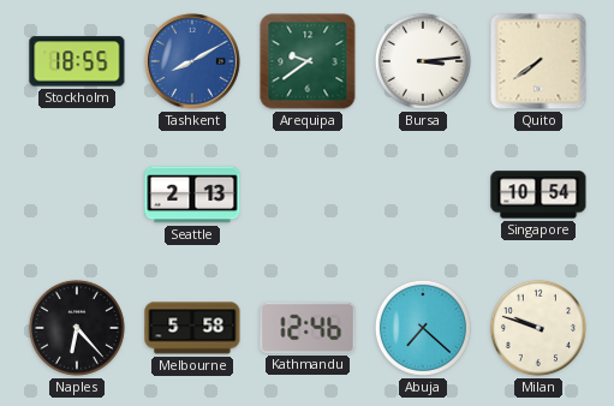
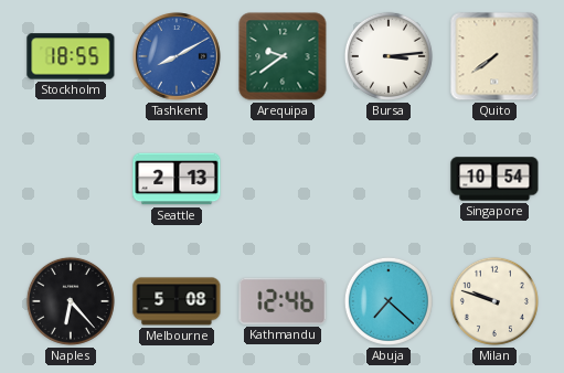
Melbourne: 5:58 -> 5:08 (177, 301)
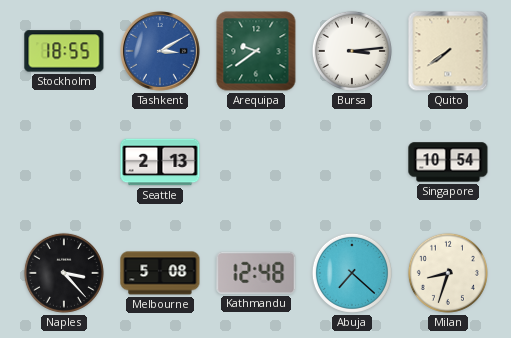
Tashkent: 8:10 -> 3:10 (161, 52)
Naples: 6:23 -> 3:23 (64, 273)
Kathmandu: 12:46 -> 12:48 (256, 273)
Milan: 9:48 -> 8:33 (448, 273)
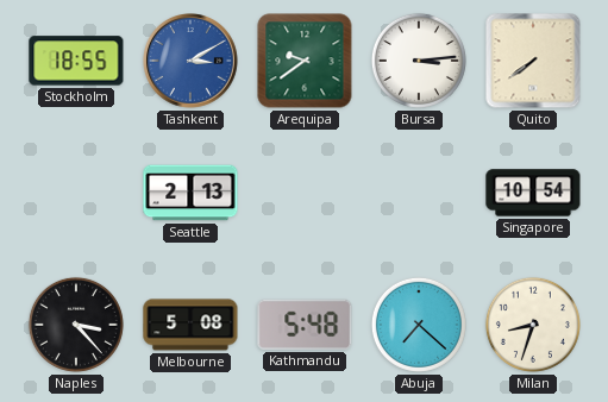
Kathmandu: 12:48 -> 5:48 (305, 325)
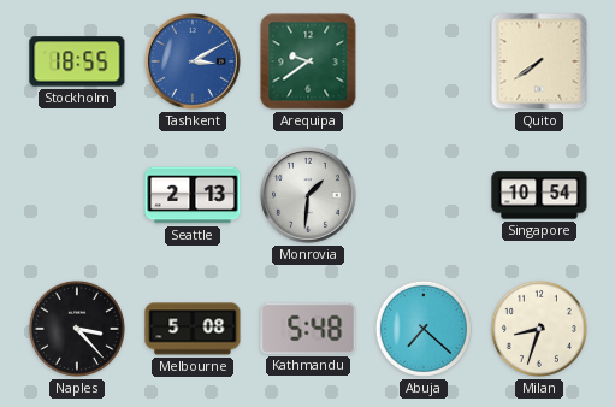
Bursa: 3:14 -> none (419, 61)
Monrovia: none -> 1:31 (309, 196)
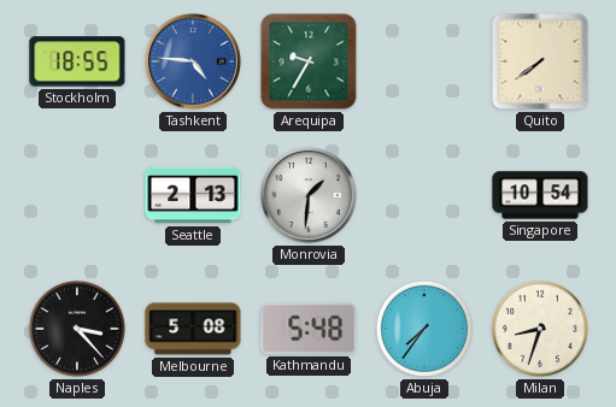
Tashkent: 3:10 -> 4:46 (194, 63)
Arequipa: 9:39 -> 9:35 (309, 61)
Abuja: 7:22 -> 7:36 (424, 329)
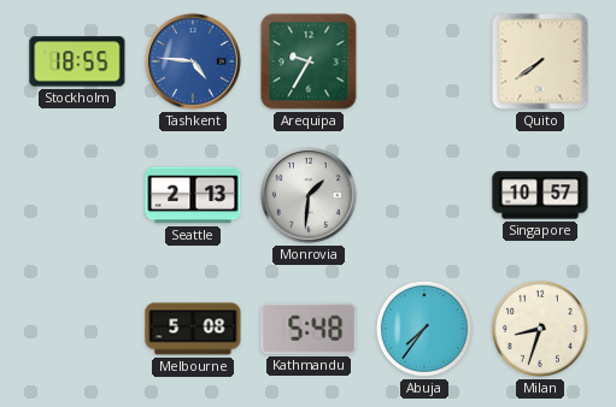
Singapore: 10:54 -> 10:57 (540, 195)
Naples: 3:23 -> none (77, 329)
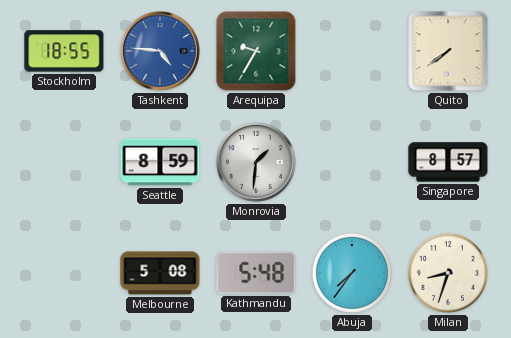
Seattle: 2:13 -> 8:59 (160, 162)
Singapore: 10:57 -> 8:57 (448, 162)
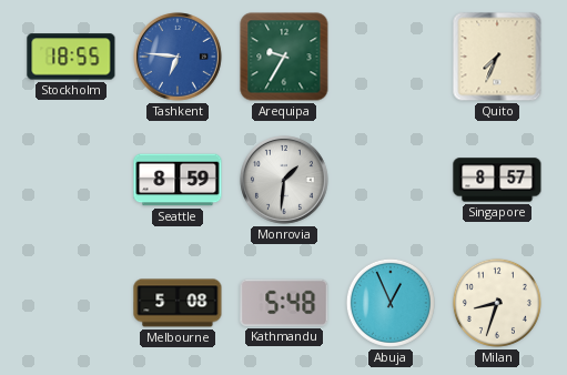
Tashkent: 4:46 -> 6:46 (179, 58)
Quito: 7:39 -> 7:34 (497, 57)
Abuja: 7:36 -> 12:56 (391, 303)
